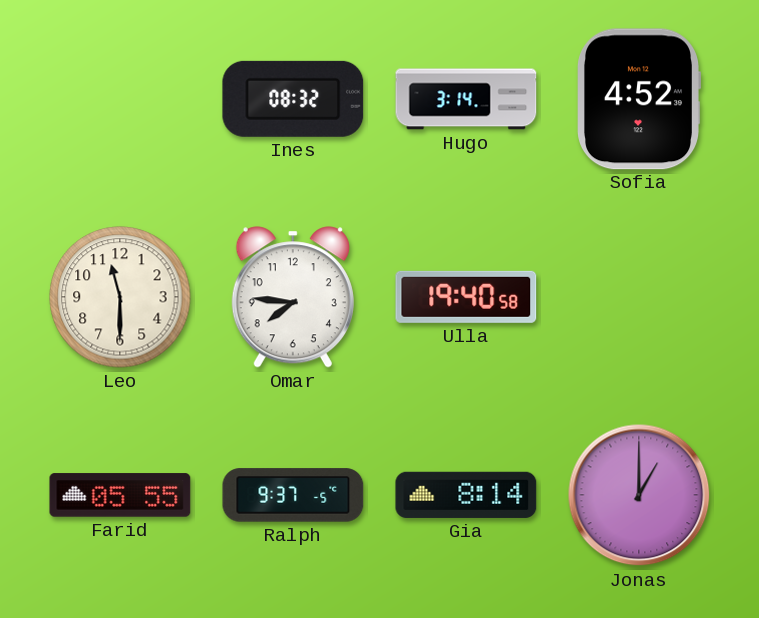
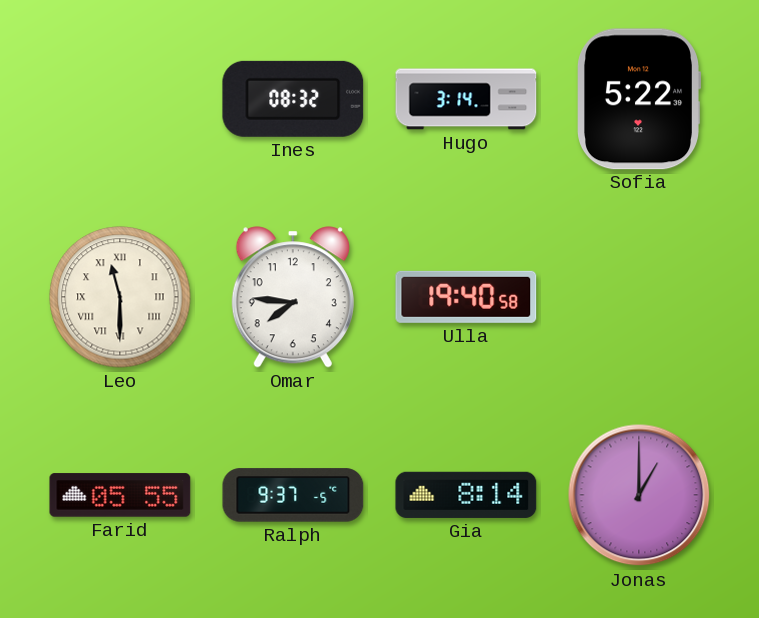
Sofia: 4:52 -> 5:22 (639, 99)
Leo numerals: Arabic -> Roman (120, 297)
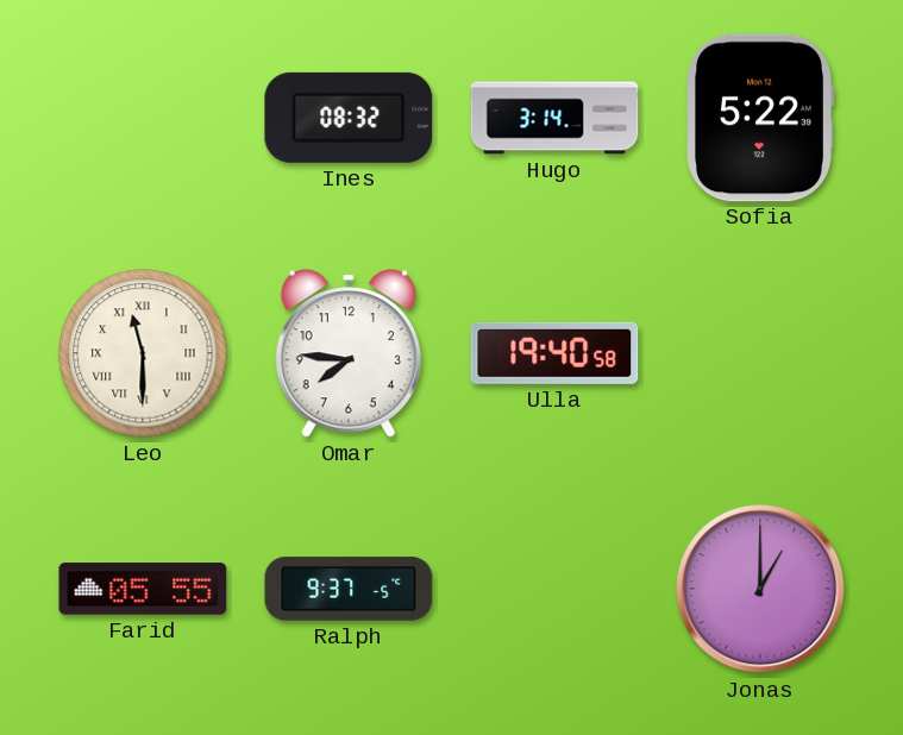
Gia: 8:14 -> none (466, 495)
